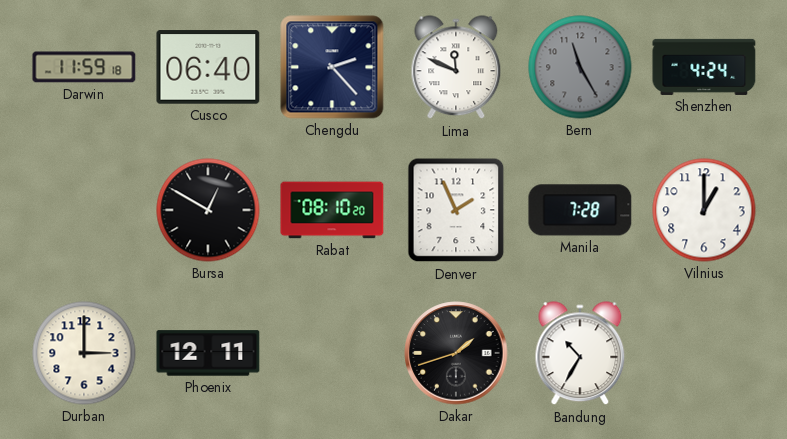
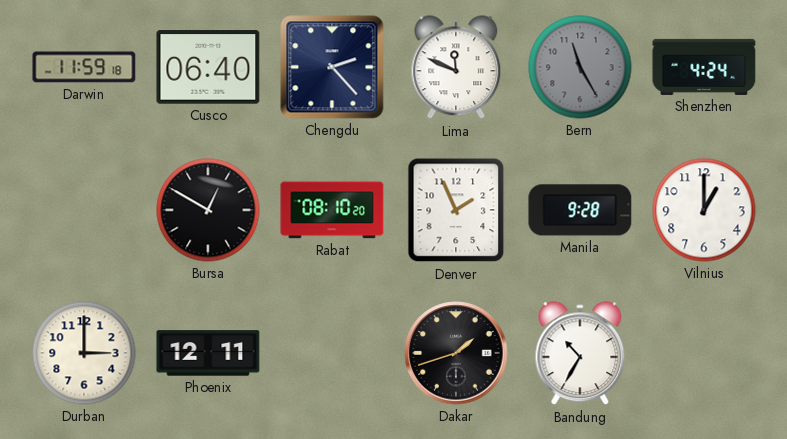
Manila: 7:28 -> 9:28 (580, 210)
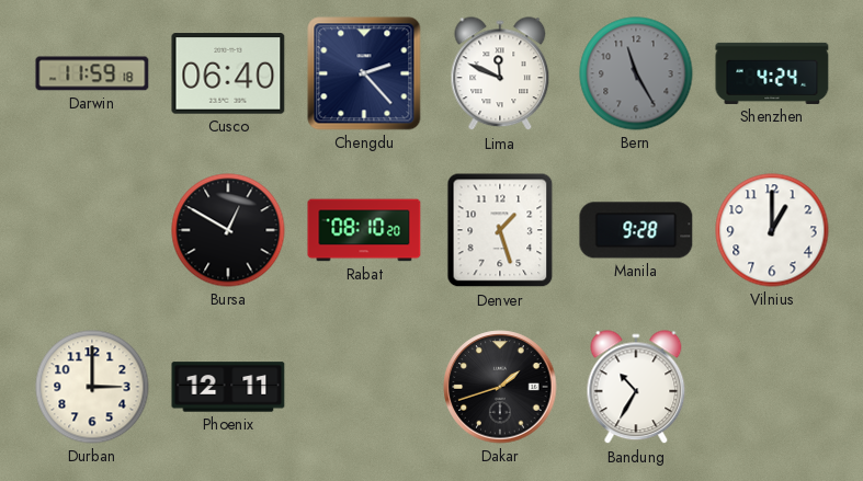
Denver: 1:56 -> 1:27 (500, 230)
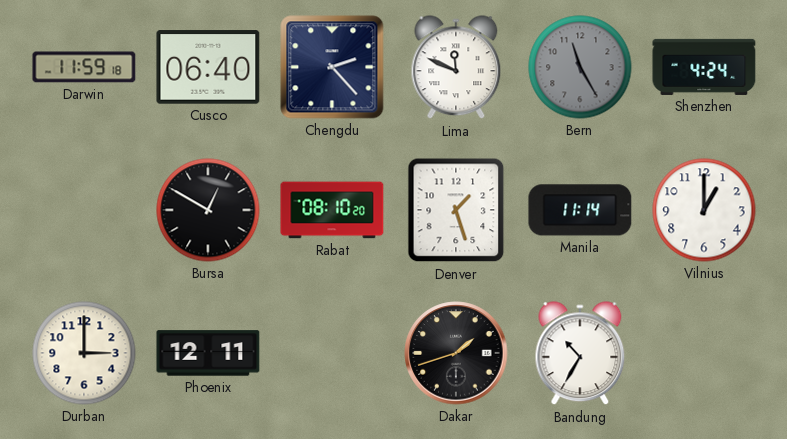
Manila: 9:28 -> 11:14 (580, 210)
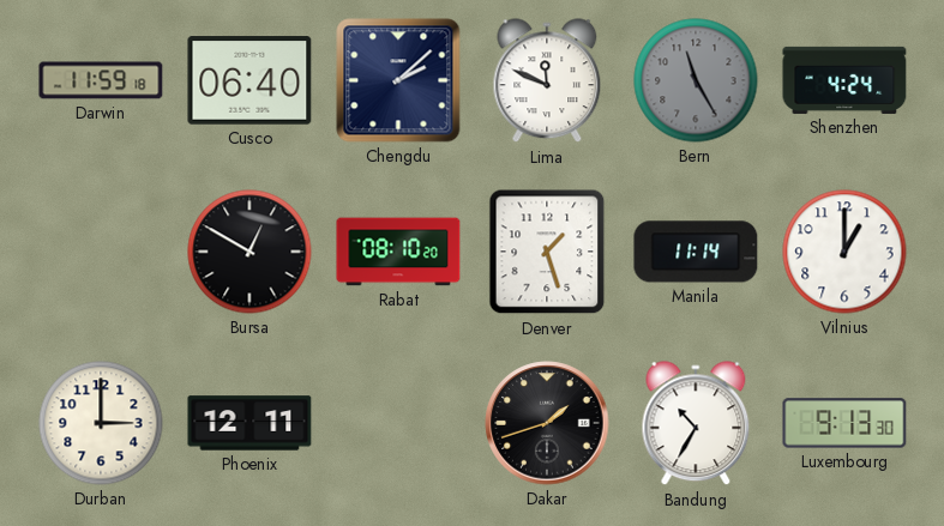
Chengdu: 2:23 -> 2:08 (398, 80)
Luxembourg: none -> 9:13 (844, 423)
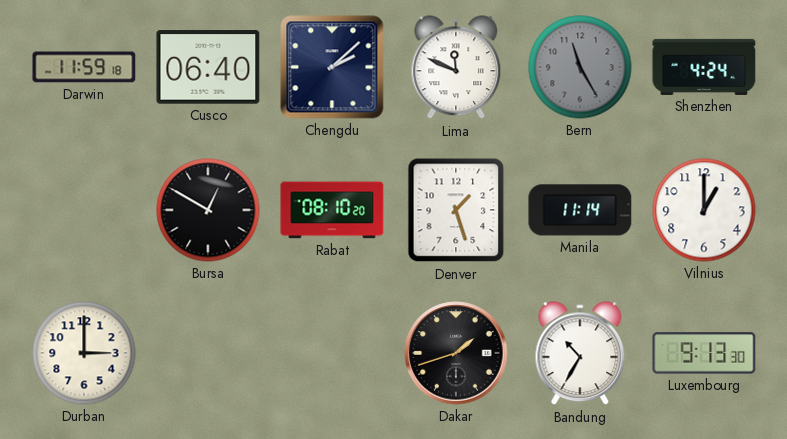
Phoenix: 12:11 -> none (249, 423)
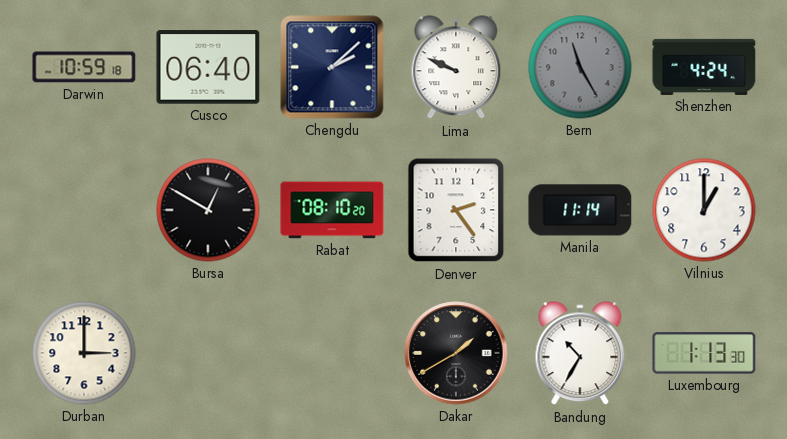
Darwin: 11:59 -> 10:59 (84, 67)
Lima: 11:49 -> 9:49 (456, 68)
Denver: 1:27 -> 2:24 (456, 210)
Dakar: 1:42 -> 1:40 (456, 353)
Luxembourg: 9:13 -> 1:13 (704, 353)
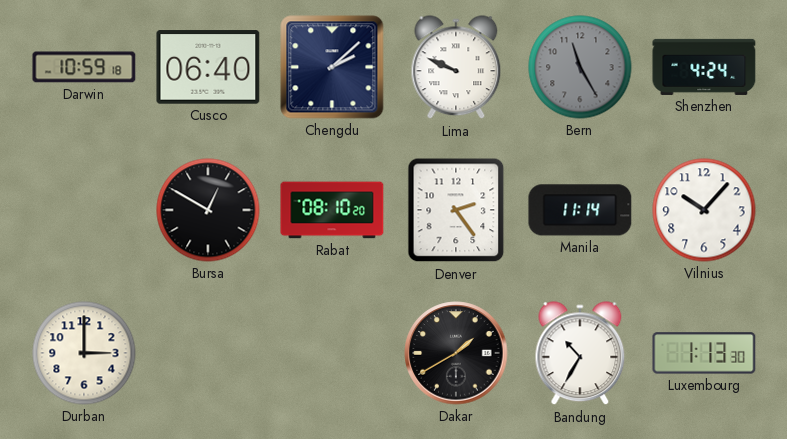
Vilnius: 1:00 -> 10:07 (704, 210)
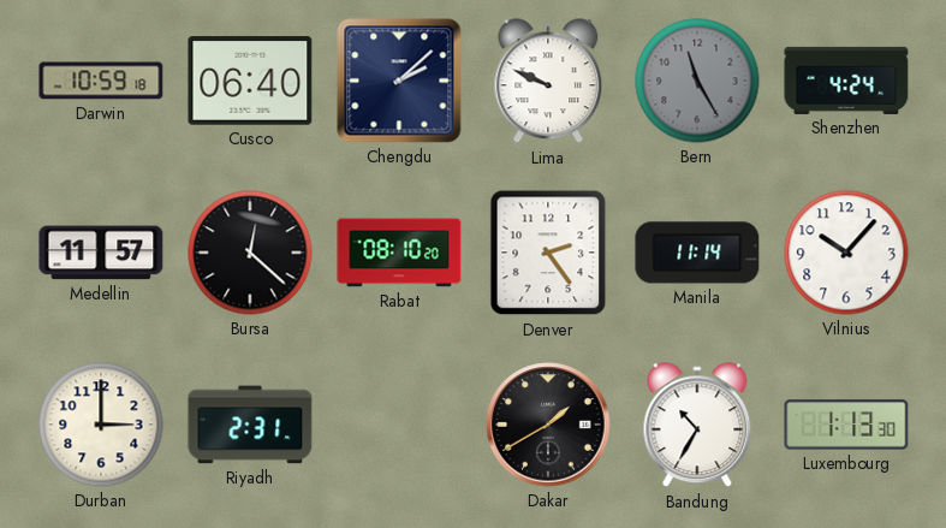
Medellin: none -> 11:57 (101, 253)
Bursa: 12:50 -> 12:22 (250, 253)
Riyadh: none -> 2:31 (250, 425)
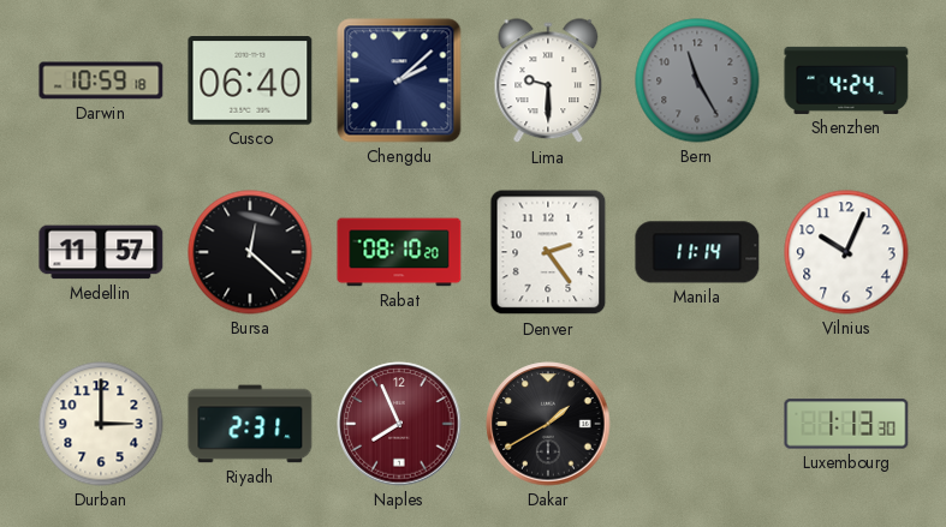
Lima: 9:49 -> 9:30 (548, 82)
Vilnius: 10:07 -> 10:04 (846, 252)
Naples: none -> 7:56 (399, 424)
Bandung: 10:35 -> none (697, 426)
